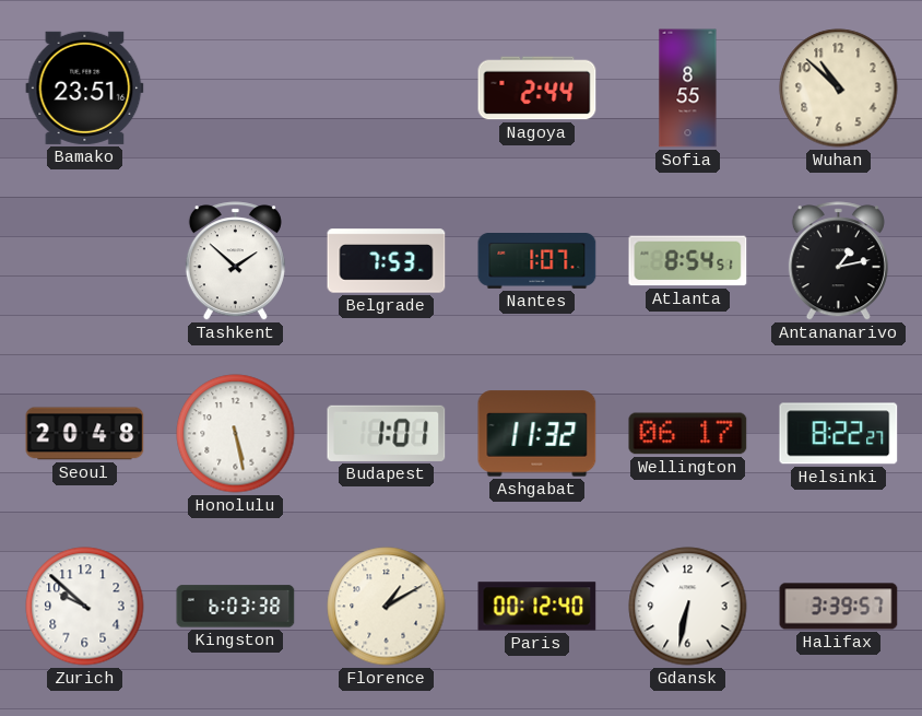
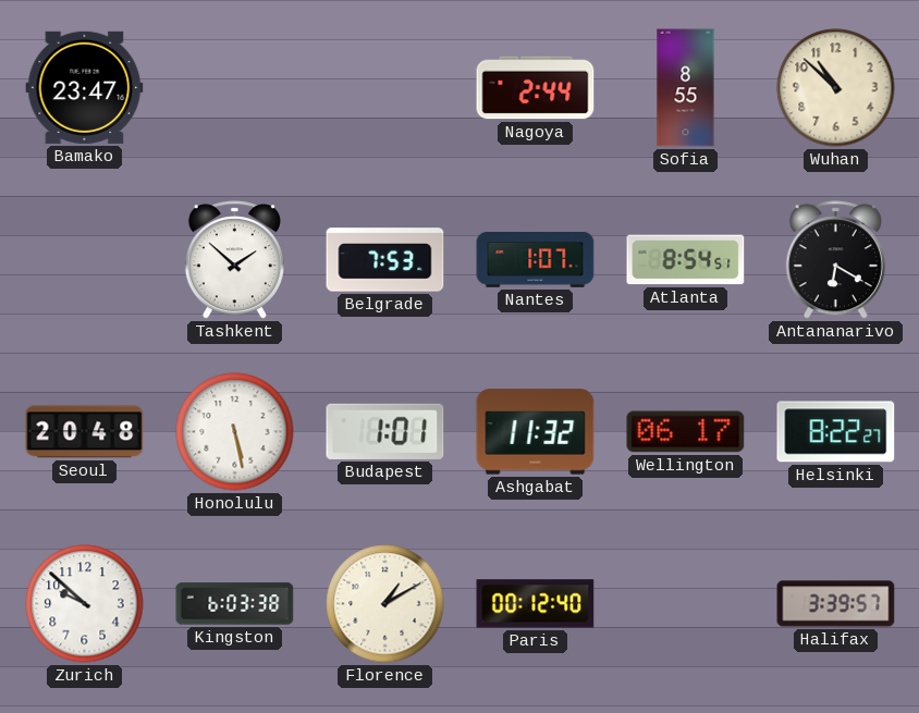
Bamako: 23:51 -> 23:47 (85, 87)
Antananarivo: 1:13 -> 6:20 (835, 260)
Gdansk: 6:32 -> none (688, 607)
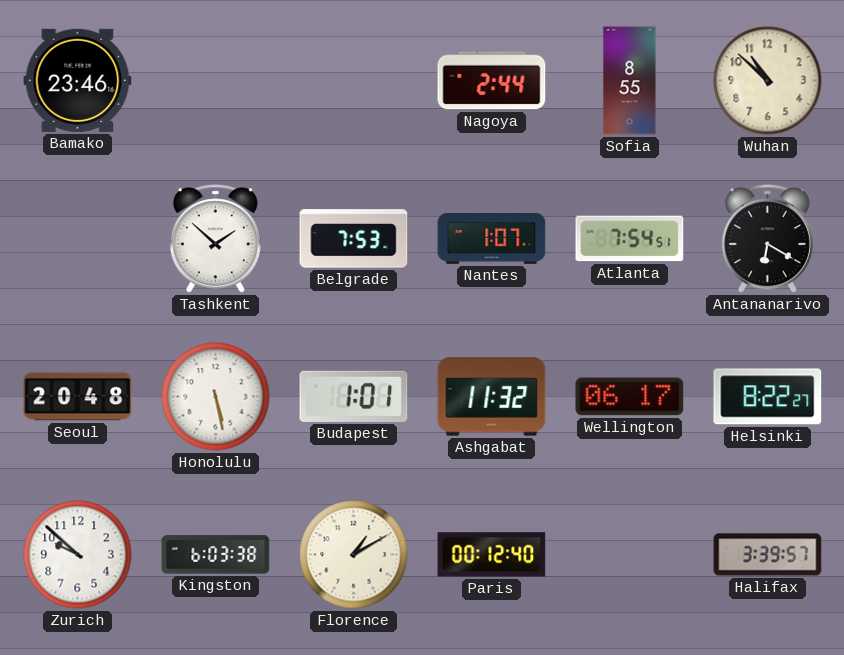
Bamako: 23:47 -> 23:46 (78, 80)
Atlanta: 8:54 -> 7:54 (630, 239)
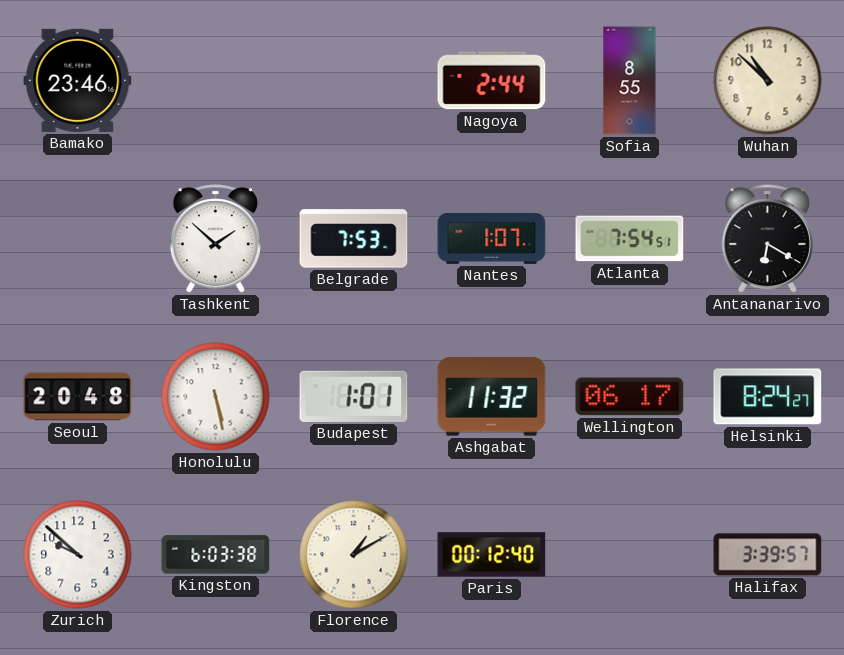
Helsinki: 8:22 -> 8:24 (768, 397)
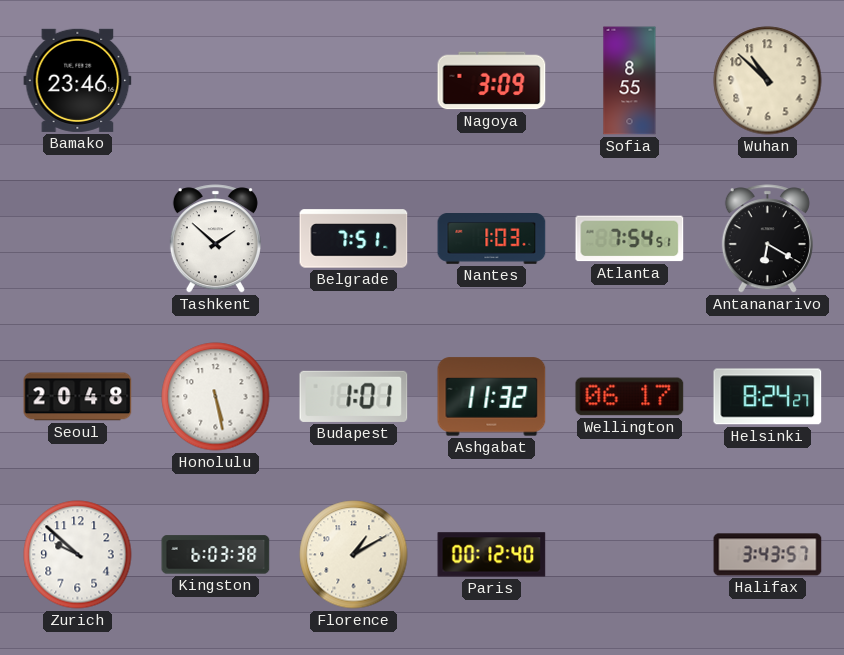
Nagoya: 2:44 -> 3:09 (492, 81)
Belgrade: 7:53 -> 7:51 (354, 239)
Nantes: 1:07 -> 1:03 (492, 239)
Halifax: 3:39 -> 3:43 (768, 555)
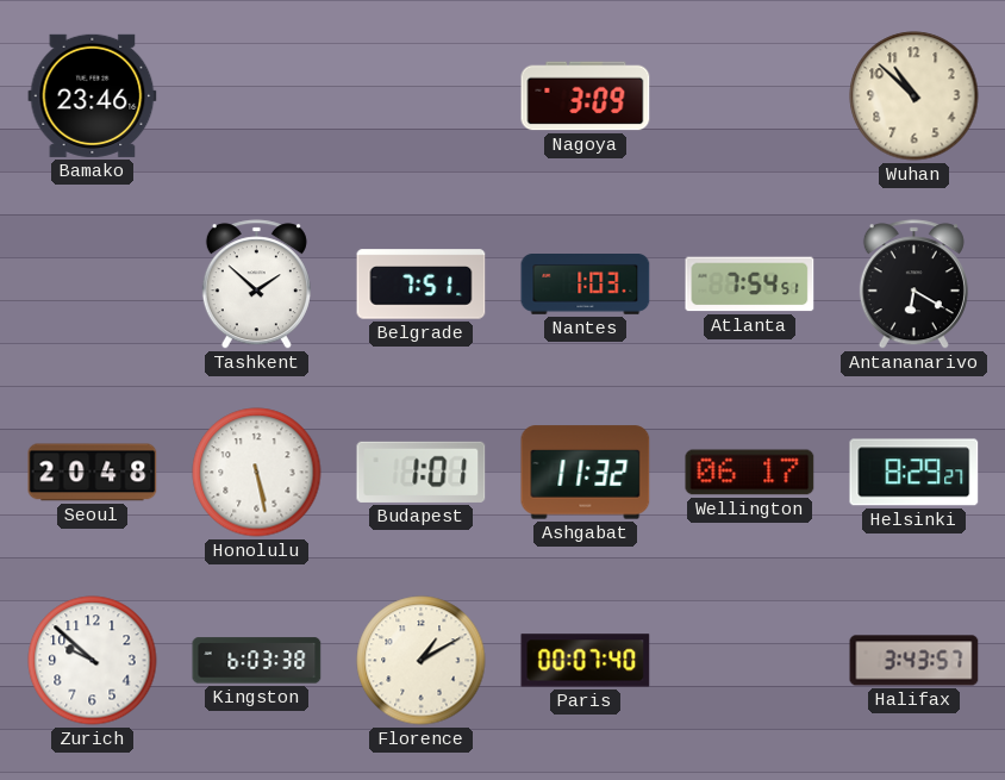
Sofia: 8:55 -> none (630, 81)
Helsinki: 8:24 -> 8:29 (915, 473)
Paris: 00:12 -> 00:07 (586, 661)
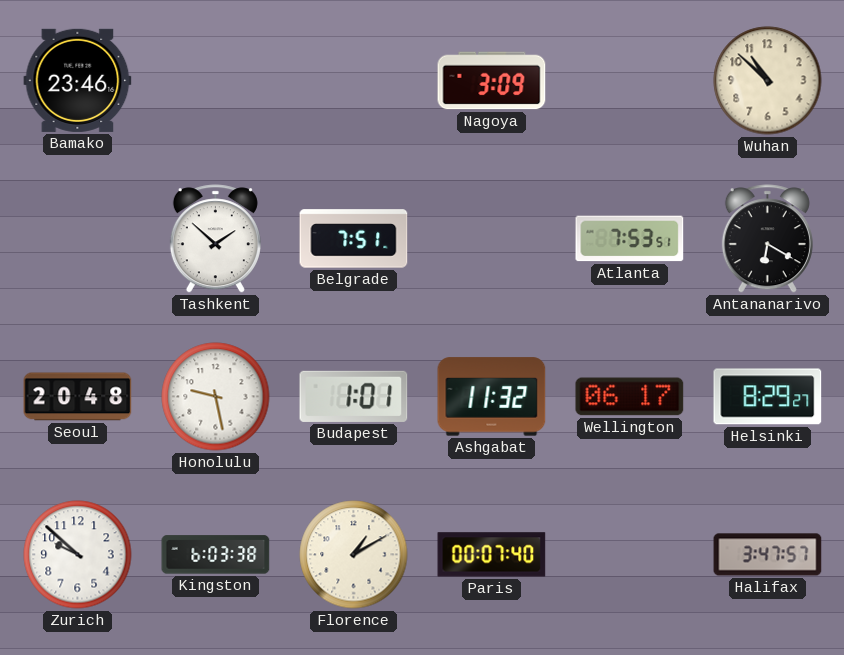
Nantes: 1:03 -> none (586, 285)
Atlanta: 7:54 -> 7:53 (630, 239)
Honolulu: 5:28 -> 9:28 (216, 397)
Halifax: 3:43 -> 3:47 (768, 555)
